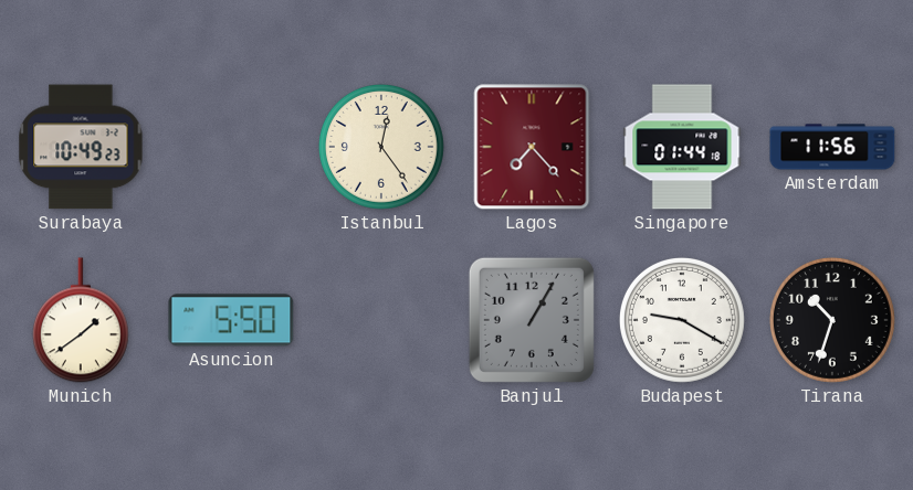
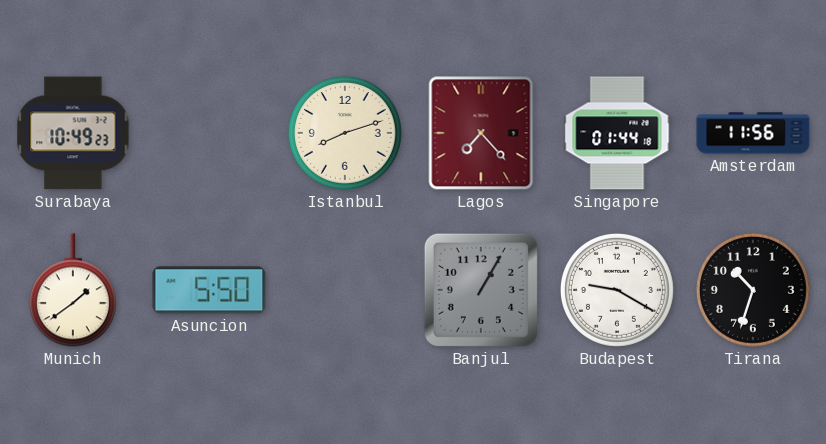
Istanbul: 12:24 -> 8:12 (345, 133)
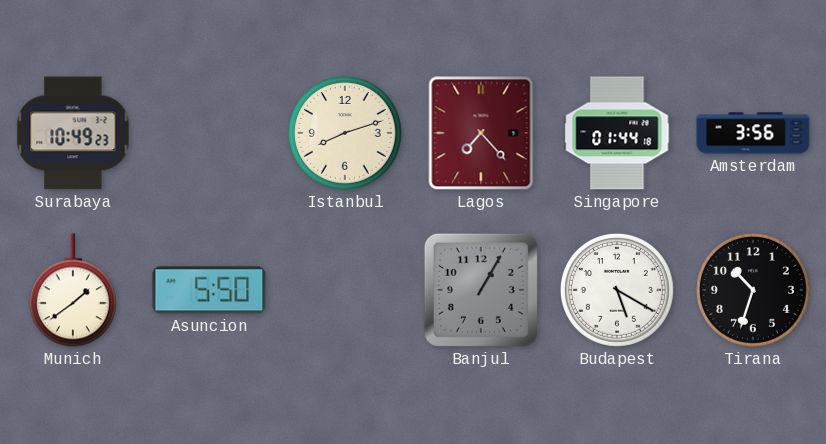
Amsterdam: 11:56 -> 3:56 (753, 133)
Budapest: 9:20 -> 5:20 (617, 290)
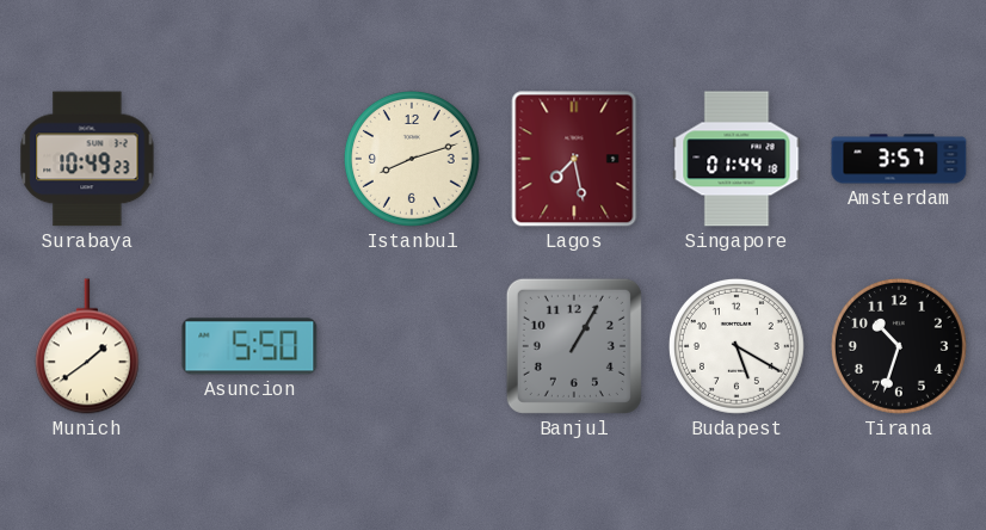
Lagos: 7:23 -> 7:28 (574, 159)
Amsterdam: 3:56 -> 3:57 (899, 159)
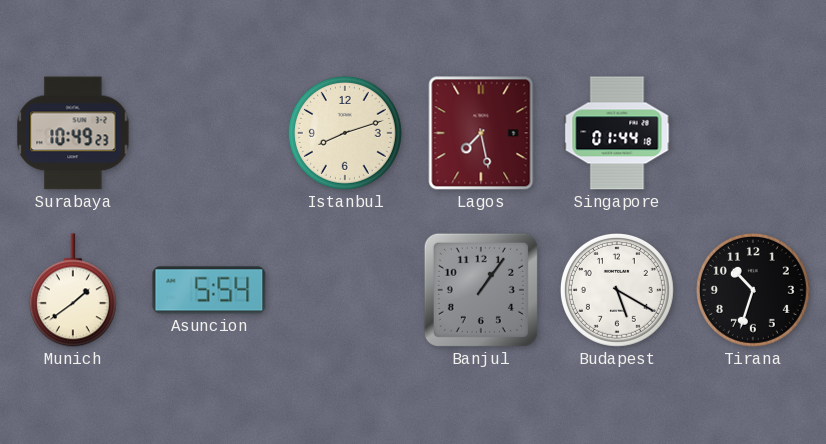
Amsterdam: 3:57 -> none (899, 159)
Asuncion: 5:50 -> 5:54 (209, 290)
Banjul: 1:05 -> 1:06 (481, 290)
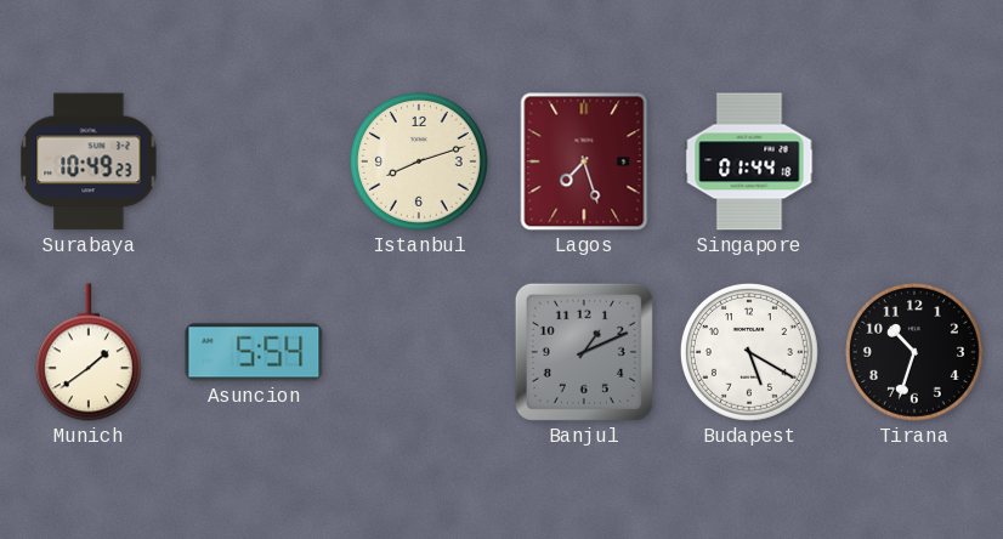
Lagos: 7:28 -> 7:27 (584, 161)
Banjul: 1:06 -> 1:11 (584, 352)
